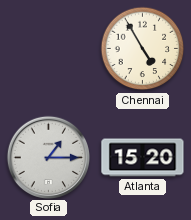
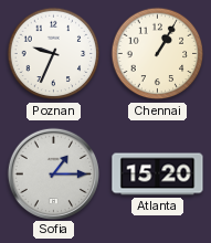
Poznan: none -> 9:34 (54, 54)
Chennai: 4:55 -> 1:05 (158, 54)
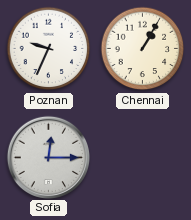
Sofia: 1:15 -> 12:15 (48, 157)
Atlanta: 15:20 -> none (158, 175)
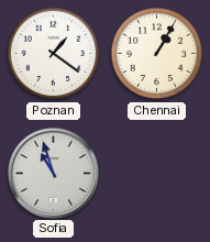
Poznan: 9:34 -> 1:21 (54, 54)
Sofia: 12:15 -> 10:57 (53, 173)
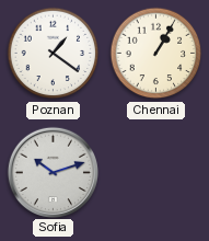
Sofia: 10:57 -> 10:12 (53, 172)
